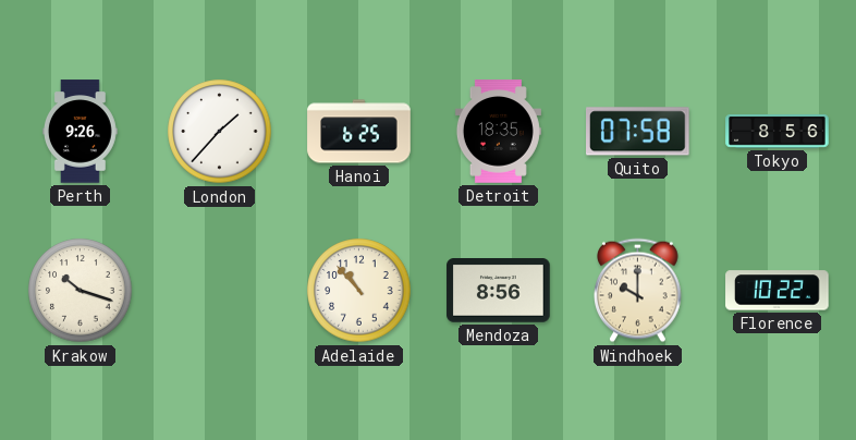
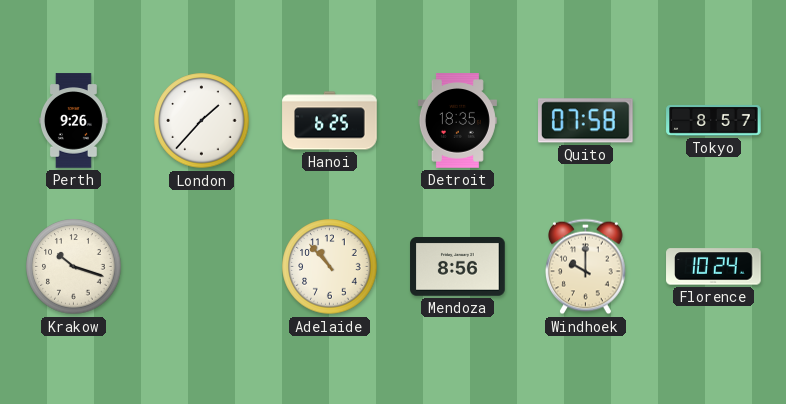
Tokyo: 8:56 -> 8:57 (714, 121)
Florence: 10:22 -> 10:24 (714, 267)
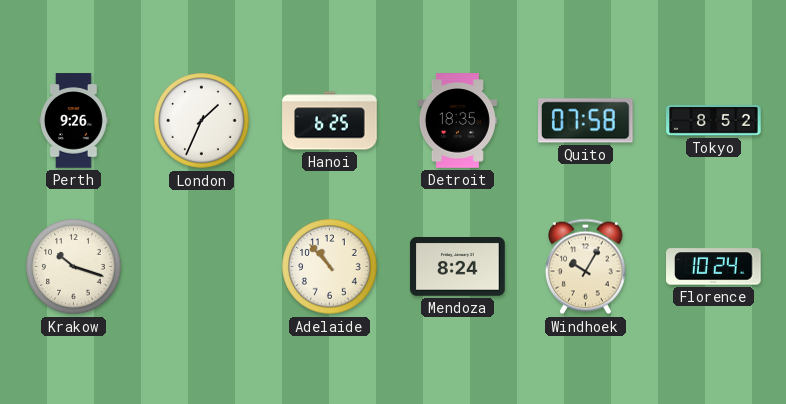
London: 1:37 -> 1:34 (202, 121)
Tokyo: 8:57 -> 8:52 (714, 121)
Mendoza: 8:56 -> 8:24 (458, 267)
Windhoek: 10:00 -> 10:05 (586, 267)
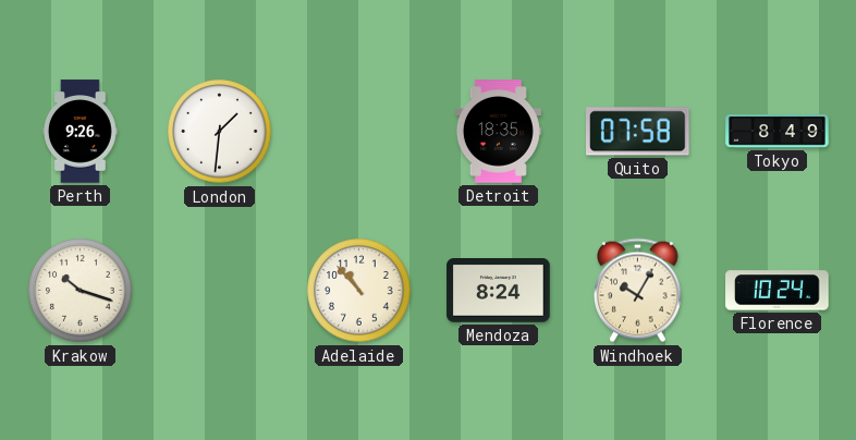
London: 1:34 -> 1:31 (220, 132)
Hanoi: 6:25 -> none (330, 121)
Tokyo: 8:52 -> 8:49 (778, 132)
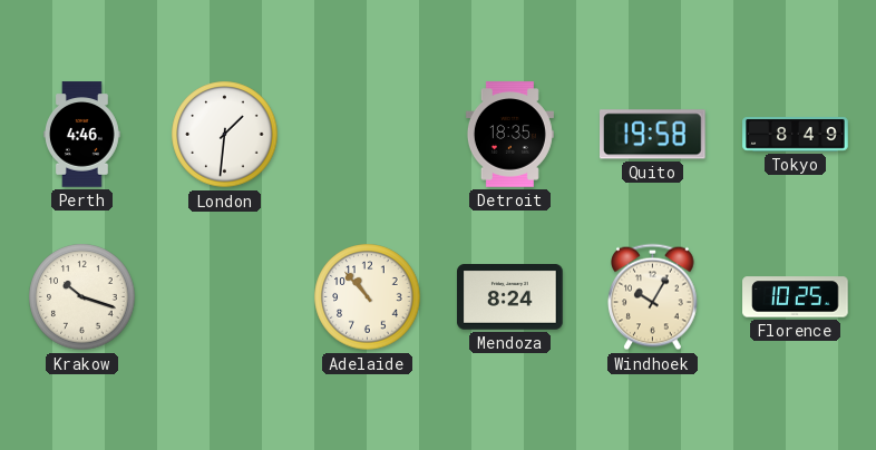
Perth: 9:26 -> 4:46 (82, 135)
Quito: 07:58 -> 19:58 (653, 135)
Florence: 10:24 -> 10:25 (796, 297)
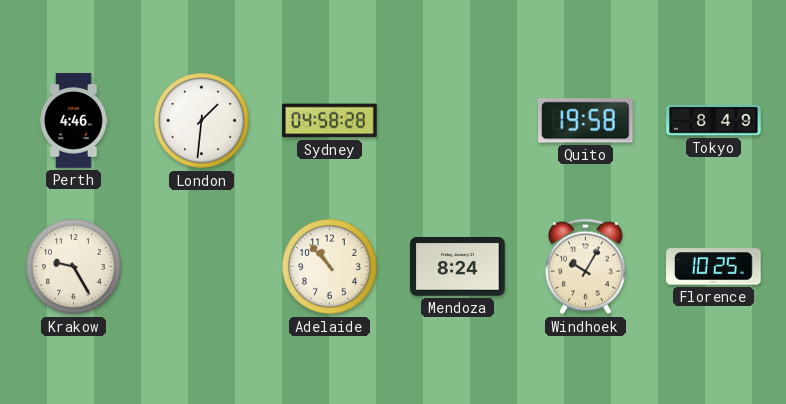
Sydney: none -> 04:58 (330, 121)
Detroit: 18:35 -> none (509, 135)
Krakow: 10:18 -> 9:25 (74, 267)
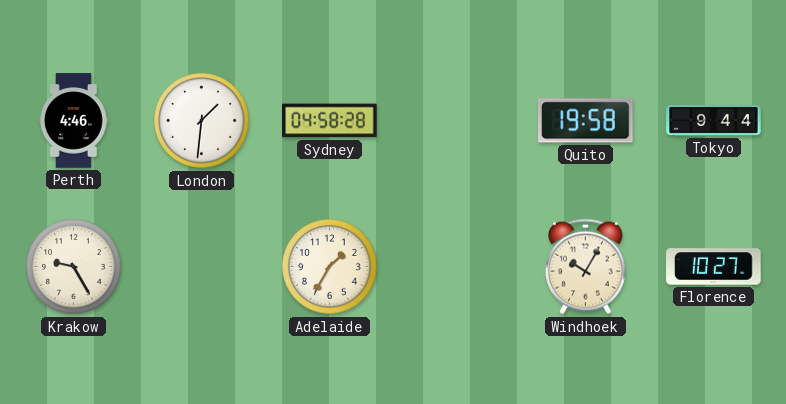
Tokyo: 8:49 -> 9:44 (714, 121)
Adelaide: 10:53 -> 1:35 (330, 267)
Mendoza: 8:24 -> none (458, 267)
Florence: 10:25 -> 10:27 (714, 267)
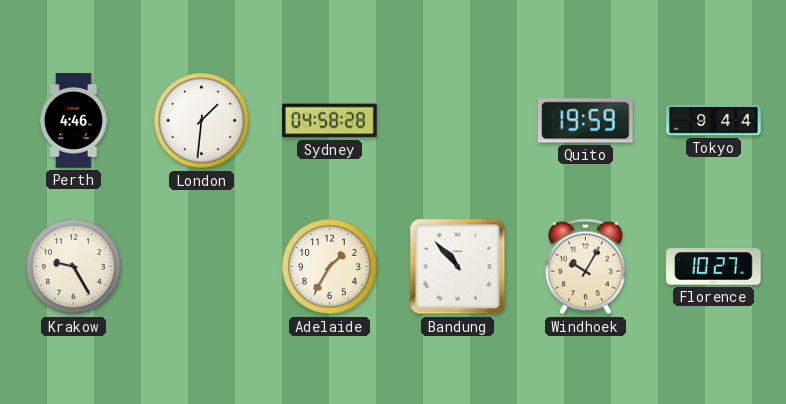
Quito: 19:58 -> 19:59 (586, 121)
Bandung: none -> 10:53 (458, 267)
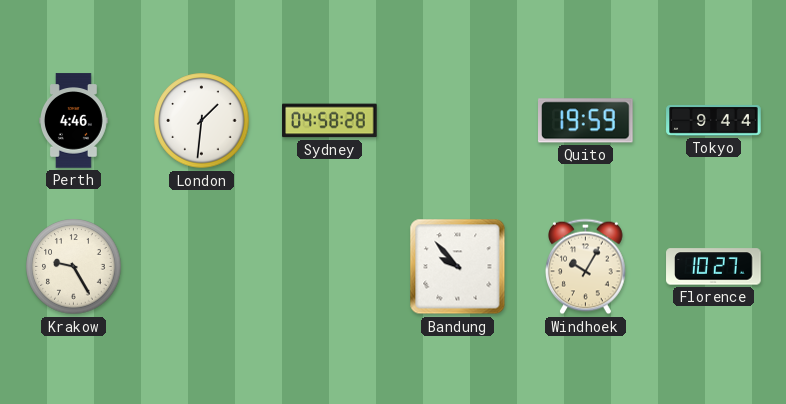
Adelaide: 1:35 -> none (330, 267)
Bandung: 10:53 -> 9:53 (458, 267)
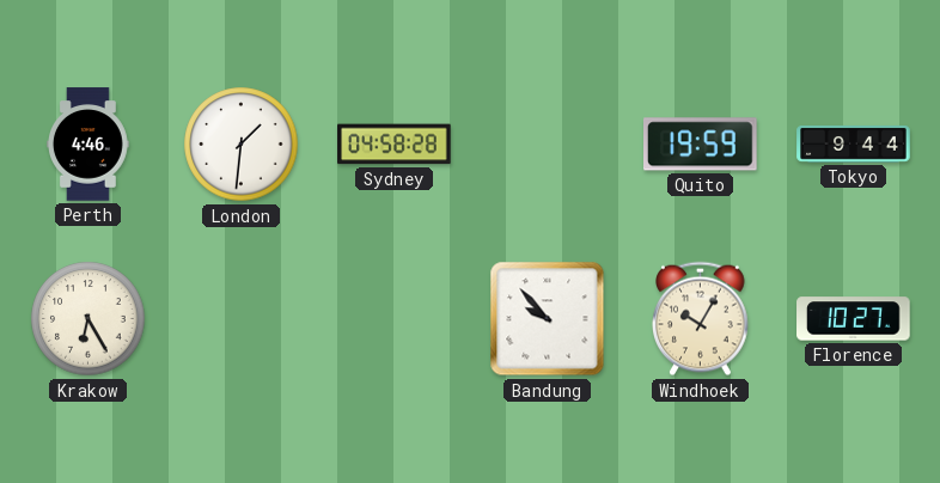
Krakow: 9:25 -> 6:25 (88, 319)
